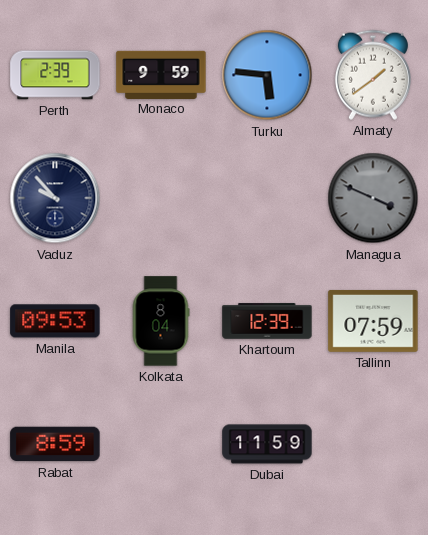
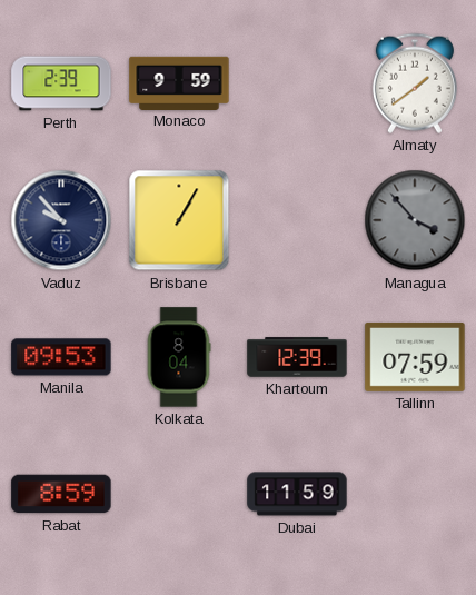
Turku: 5:46 -> none (267, 75)
Brisbane: none -> 1:05 (179, 220)
Managua: 3:49 -> 3:53 (415, 220)
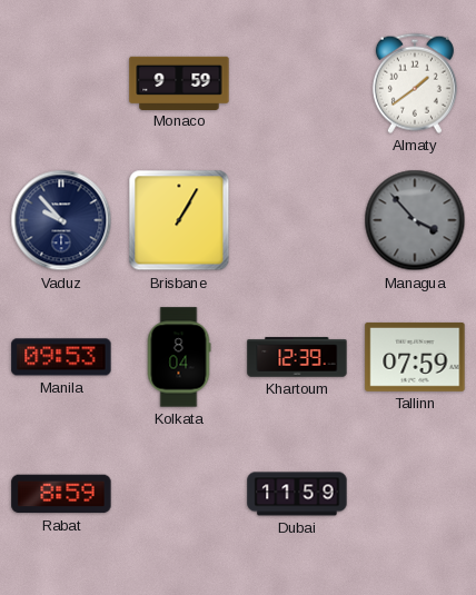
Perth: 2:39 -> none (61, 83)
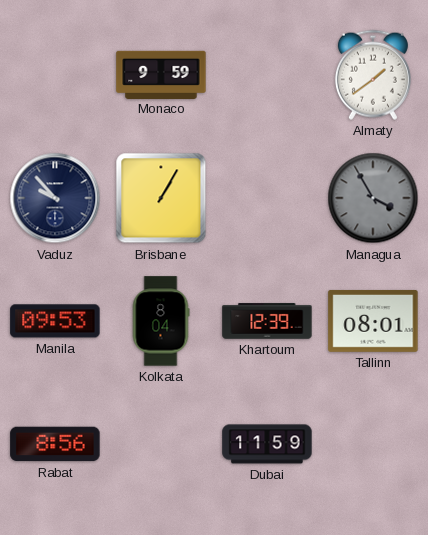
Managua: 3:53 -> 3:55 (373, 198)
Tallinn: 07:59 -> 08:01 (373, 321)
Rabat: 8:59 -> 8:56 (55, 444)
